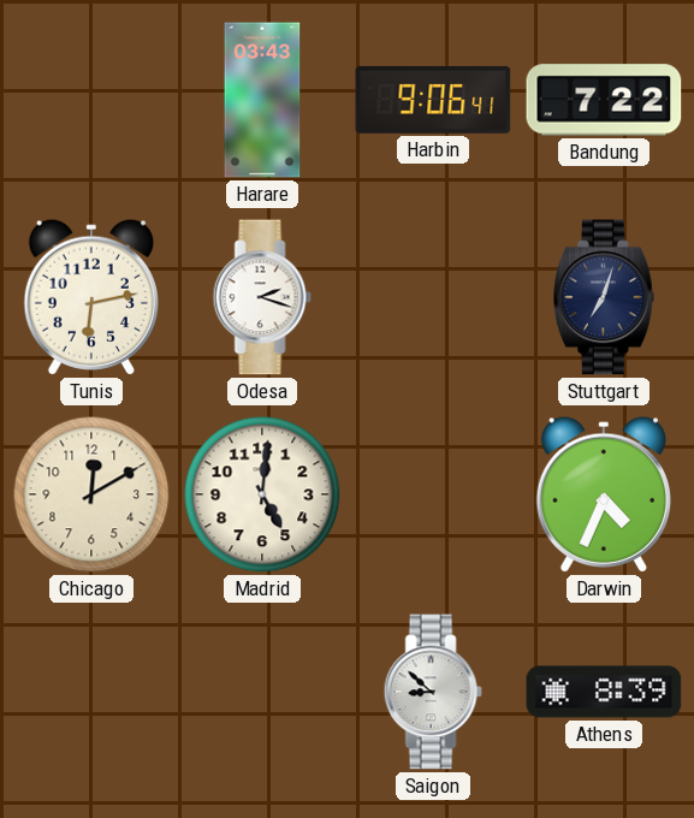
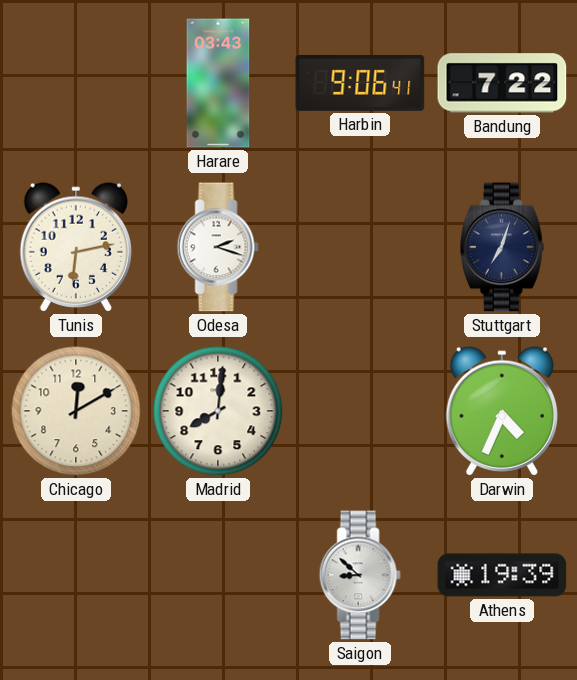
Madrid: 5:01 -> 8:01 (218, 411)
Athens: 8:39 -> 19:39 (502, 575)
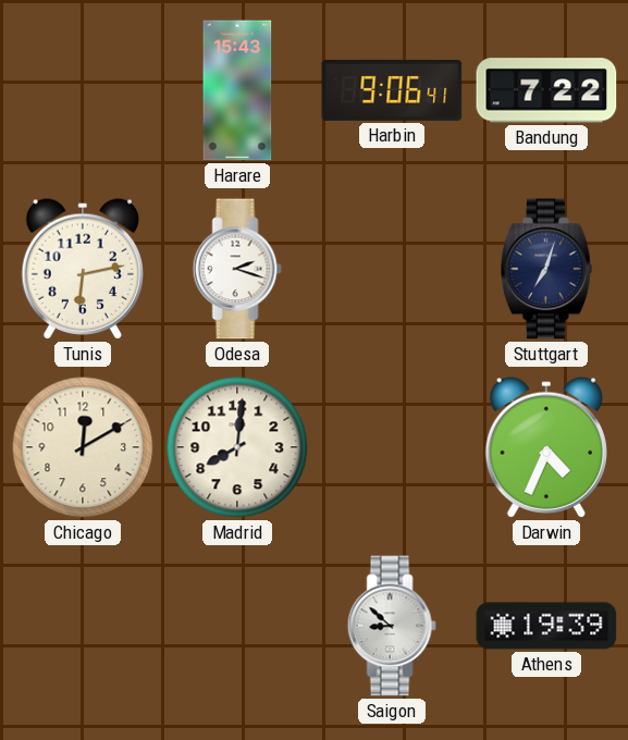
Harare: 03:43 -> 15:43 (237, 90)
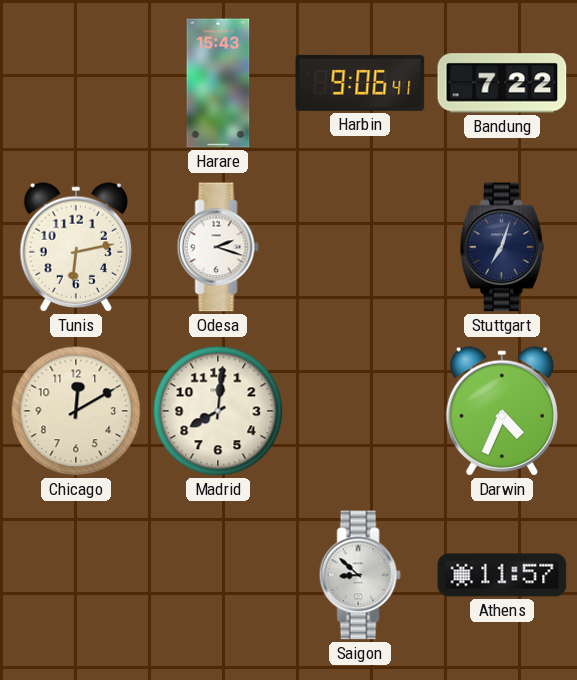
Athens: 19:39 -> 11:57 (502, 575)
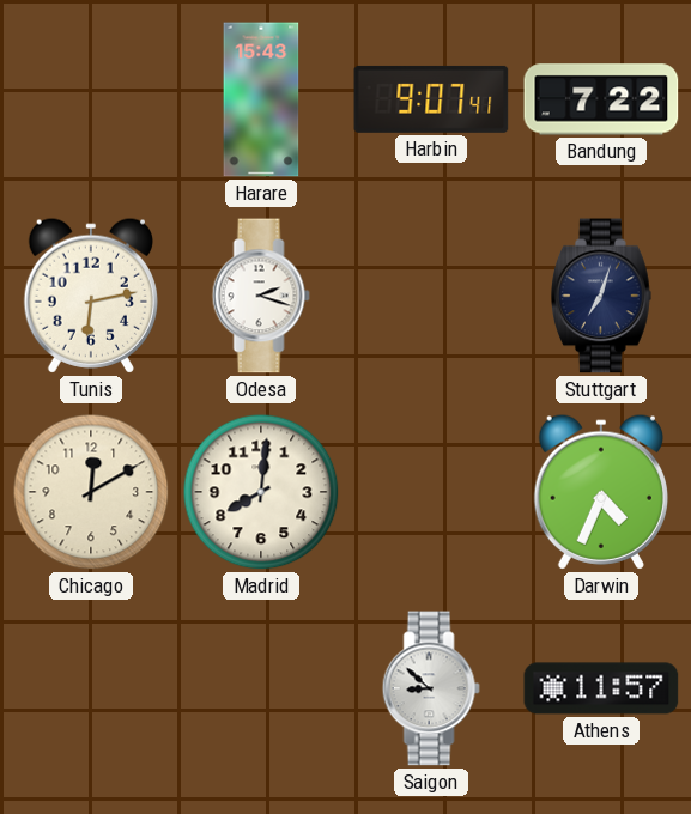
Harbin: 9:06 -> 9:07 (431, 99)
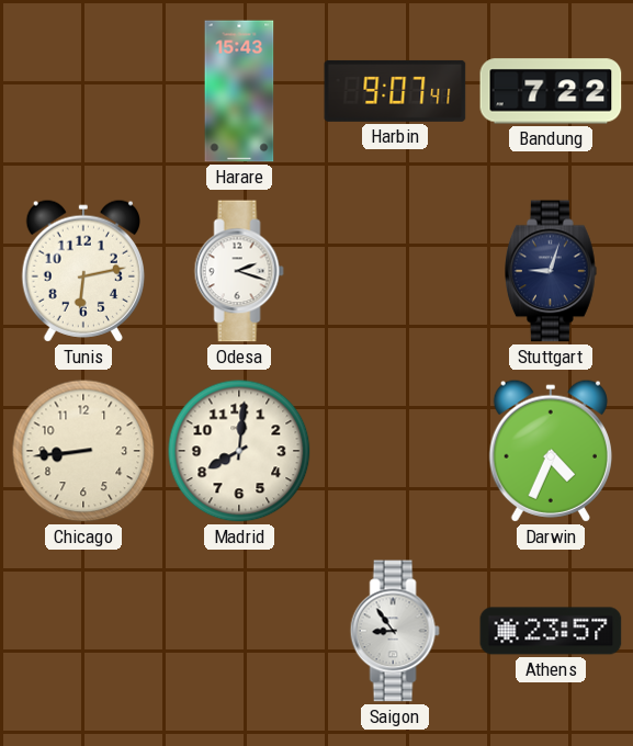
Stuttgart: 7:03 -> 9:03 (552, 271)
Chicago: 12:10 -> 8:44 (83, 451)
Saigon: 8:52 -> 8:54 (395, 631)
Athens: 11:57 -> 23:57 (551, 631)
